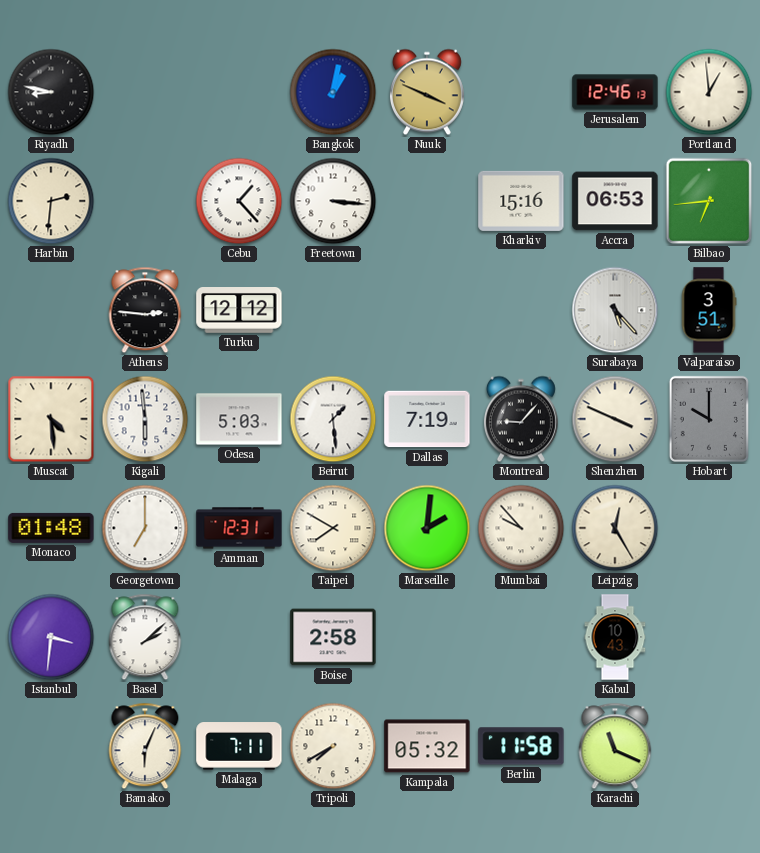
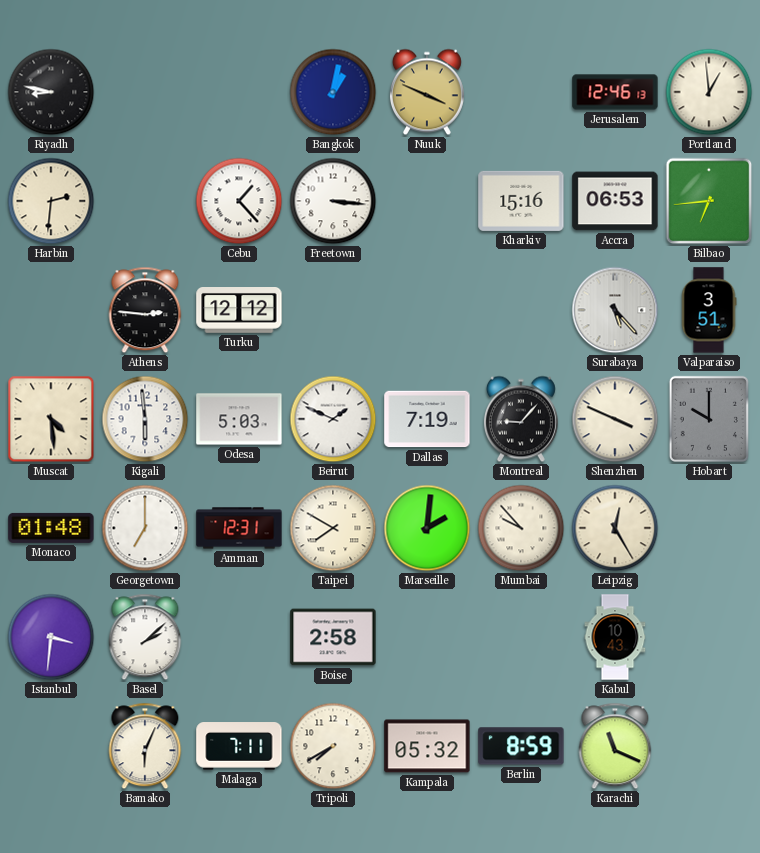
Beirut: 1:29 -> 1:49 (333, 419)
Berlin: 11:58 -> 8:59 (521, 746)
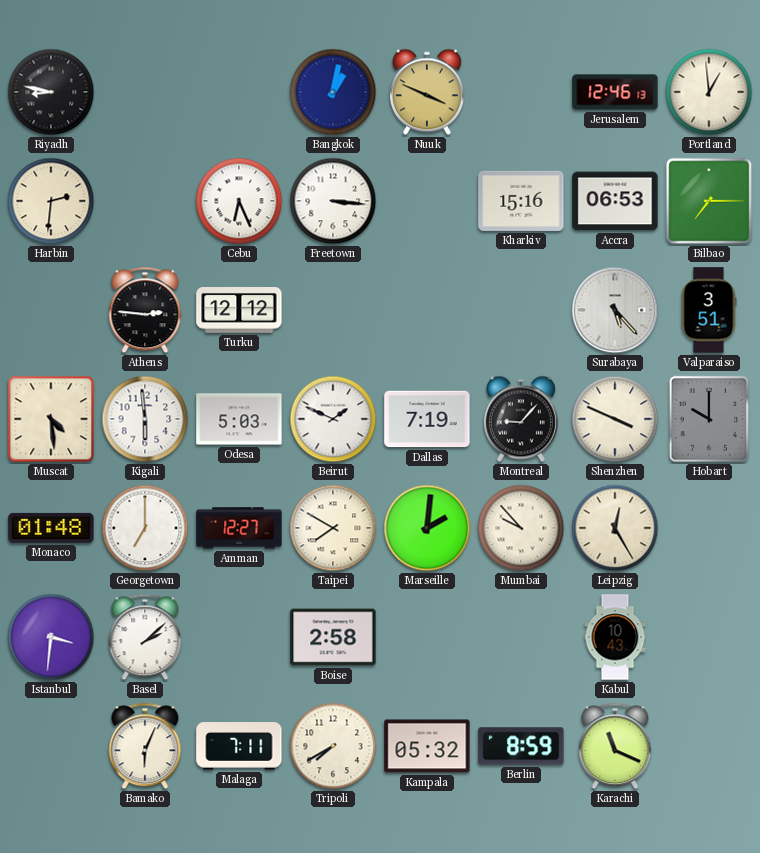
Cebu: 1:23 -> 6:26 (239, 201)
Bilbao: 6:44 -> 7:15 (709, 201)
Amman: 12:31 -> 12:27 (239, 528)
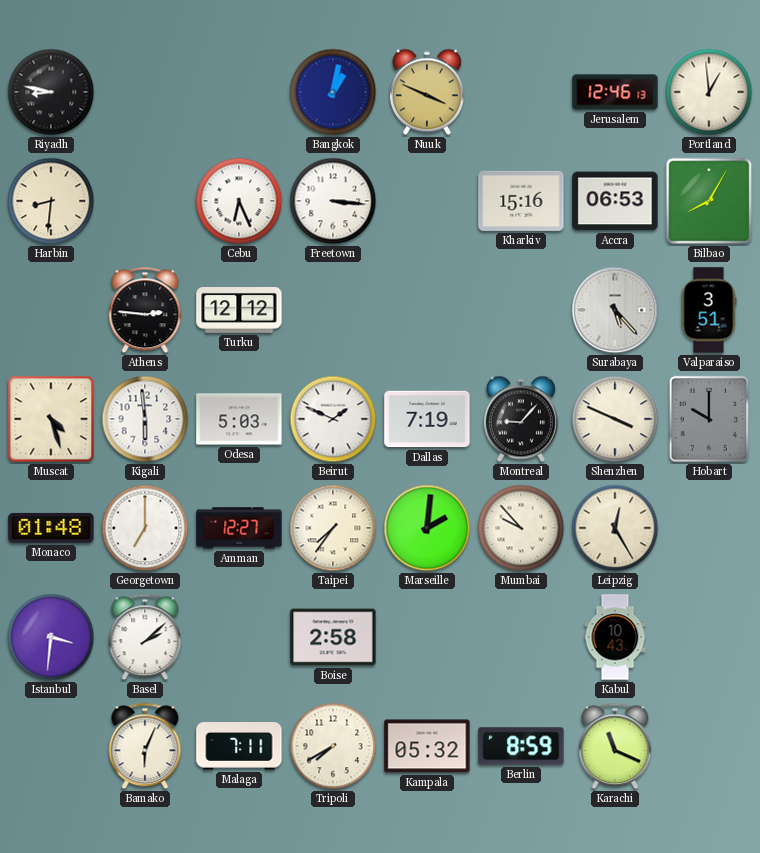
Harbin: 2:31 -> 8:31 (51, 201)
Bilbao: 7:15 -> 8:05 (709, 201)
Muscat: 4:29 -> 4:27 (51, 419)
Taipei: 7:50 -> 7:36 (333, 528)
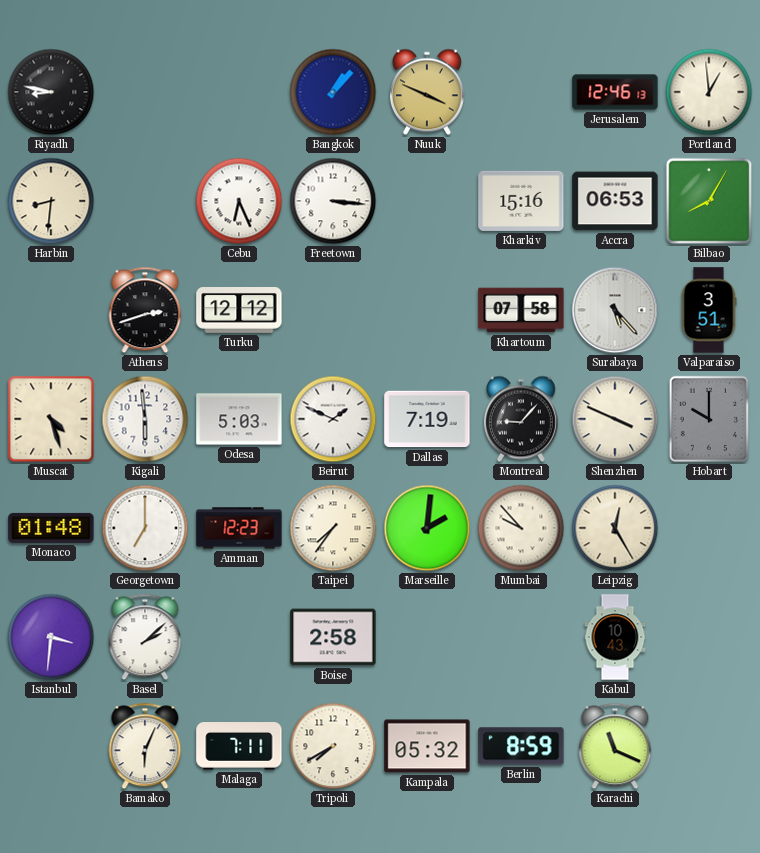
Bangkok: 1:02 -> 1:07 (333, 92)
Athens: 2:46 -> 2:42 (145, 310)
Khartoum: none -> 07:58 (521, 310)
Amman: 12:27 -> 12:23 (239, 528)
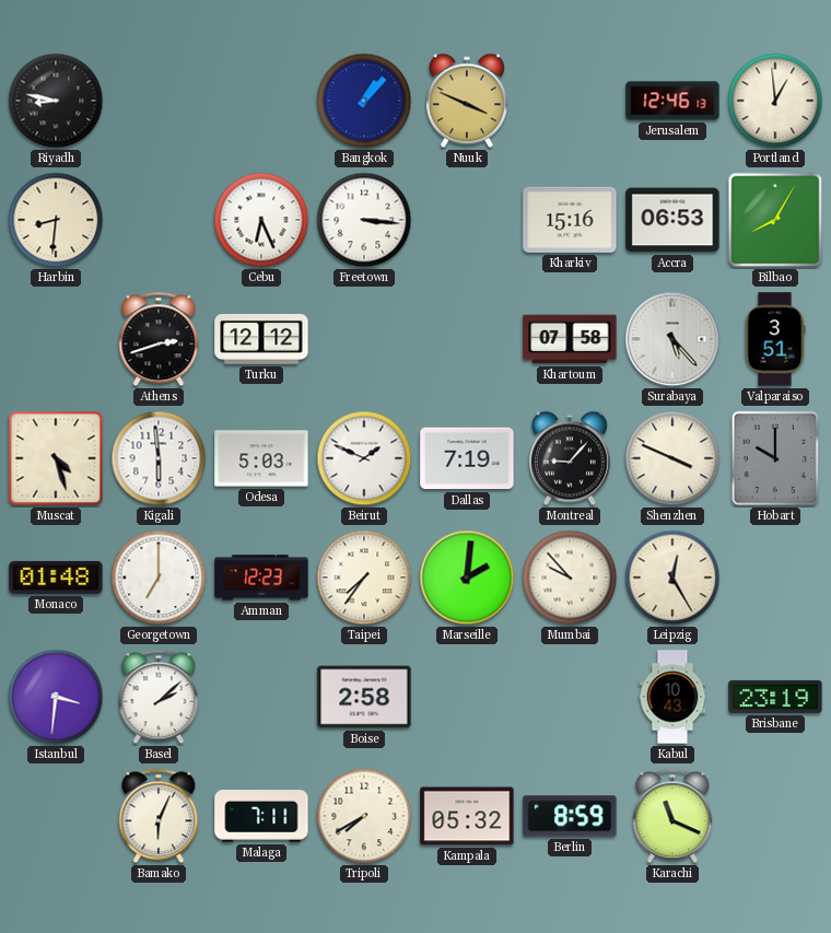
Brisbane: none -> 23:19 (775, 697)
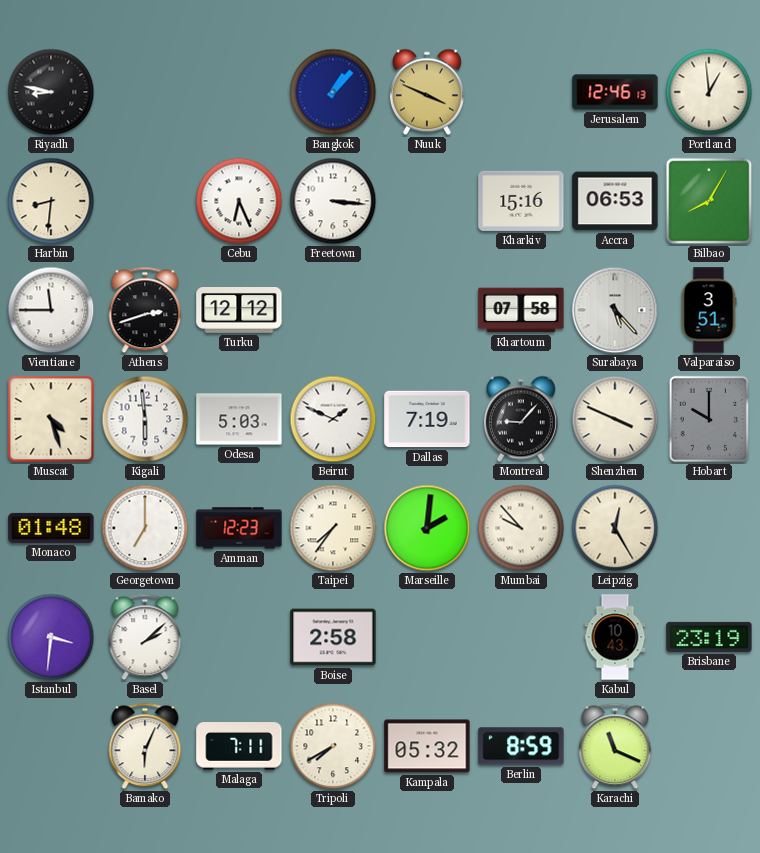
Vientiane: none -> 11:45 (51, 310)
